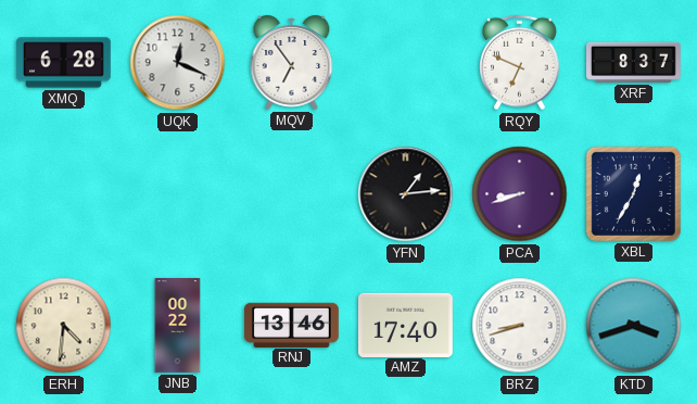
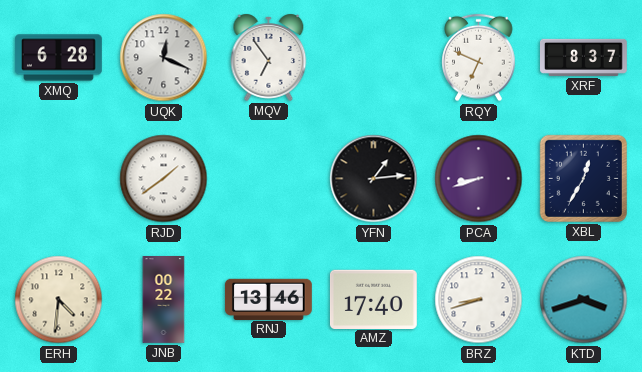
RJD: none -> 1:39 (164, 179)
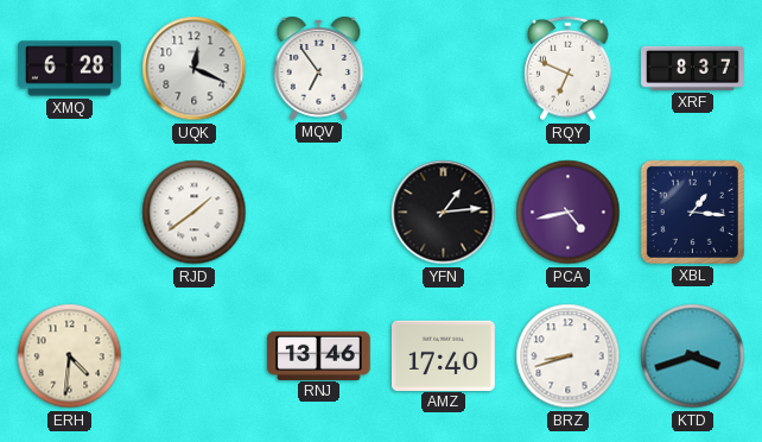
PCA: 8:42 -> 4:43 (569, 213)
XBL: 12:35 -> 1:16 (692, 211)
JNB: 00:22 -> none (164, 300)
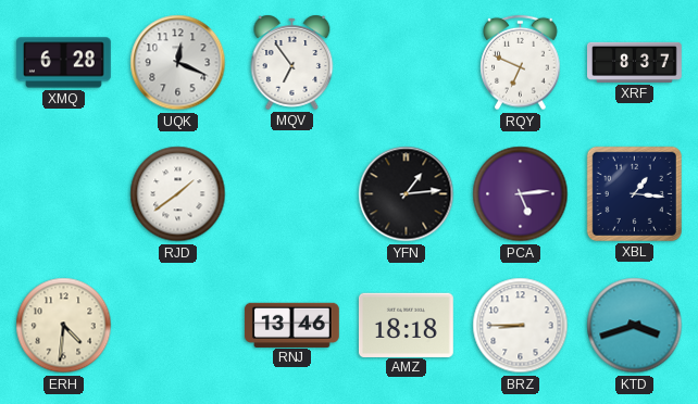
PCA: 4:43 -> 5:14 (521, 194)
AMZ: 17:40 -> 18:18 (406, 325)
BRZ: 8:42 -> 8:45 (521, 326)
